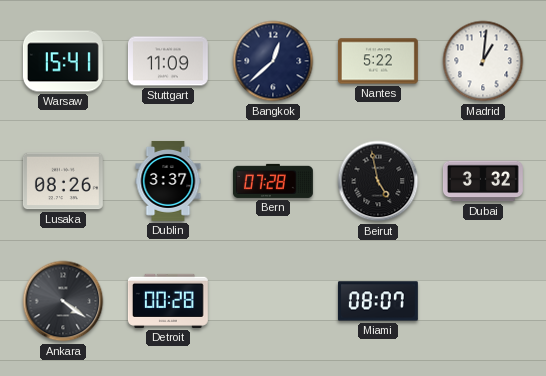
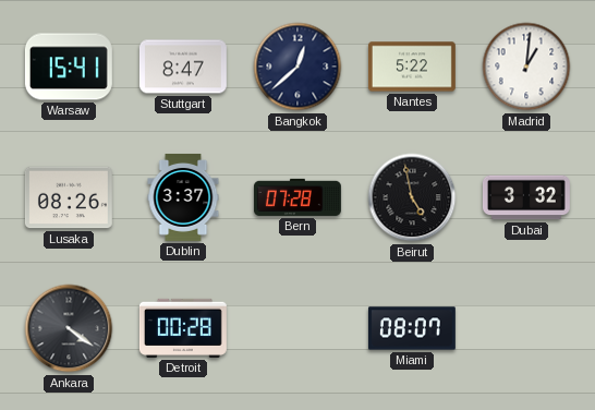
Stuttgart: 11:09 -> 8:47 (183, 67)
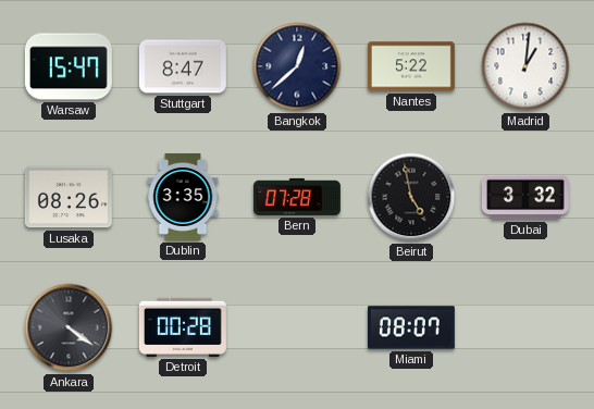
Warsaw: 15:41 -> 15:47 (69, 66)
Dublin: 3:37 -> 3:35 (183, 197)
